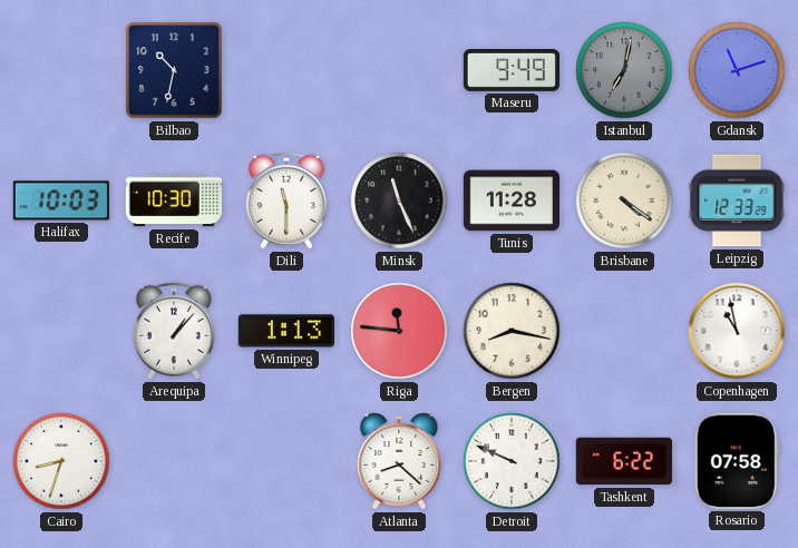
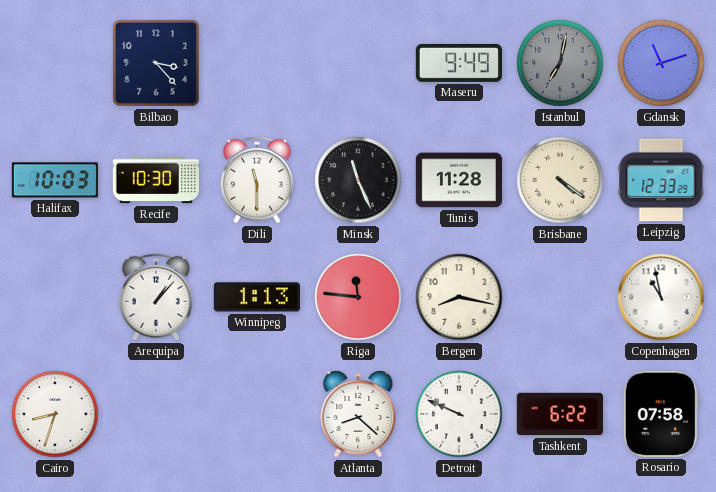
Bilbao: 10:32 -> 3:23 (156, 63)
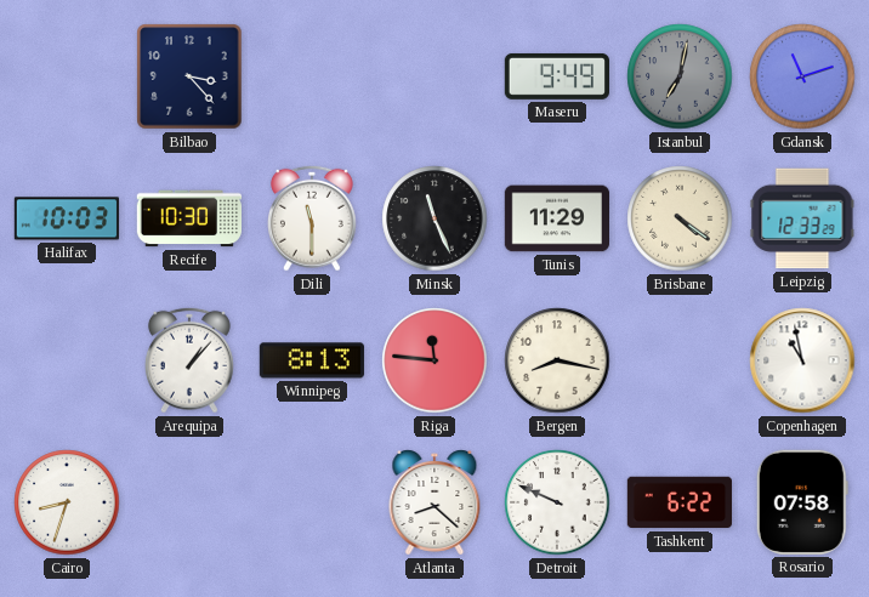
Tunis: 11:28 -> 11:29 (556, 218)
Winnipeg: 1:13 -> 8:13 (311, 360)
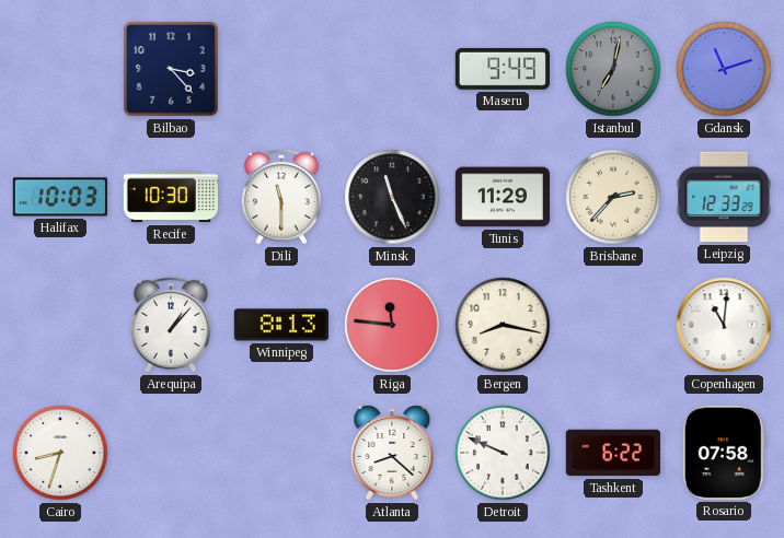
Brisbane: 4:21 -> 2:37 (613, 197)
Copenhagen: 10:58 -> 11:01 (724, 325)
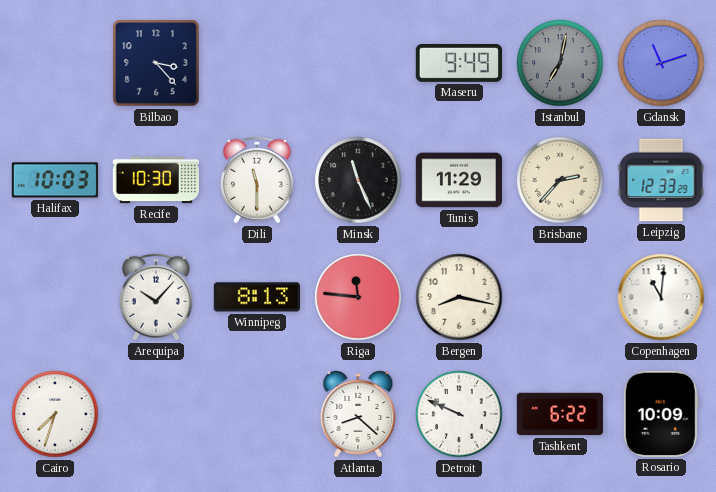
Arequipa: 1:07 -> 10:07 (156, 297)
Cairo: 8:33 -> 7:33 (55, 414)
Rosario: 07:58 -> 10:09 (661, 414)
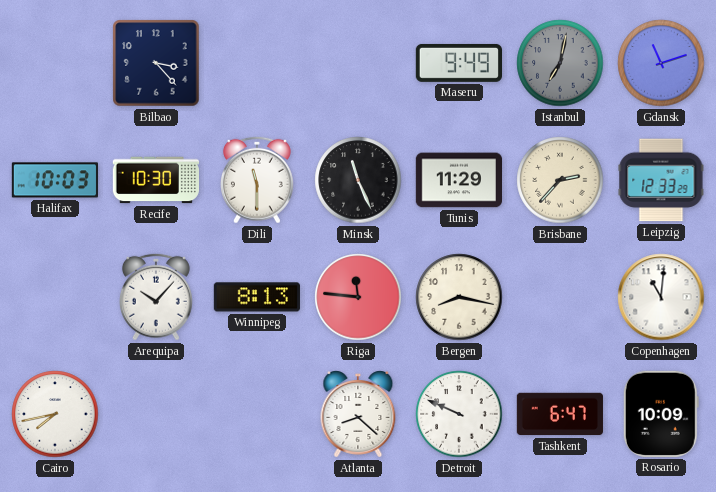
Cairo: 7:33 -> 7:43 (55, 414)
Tashkent: 6:22 -> 6:47 (560, 414)
